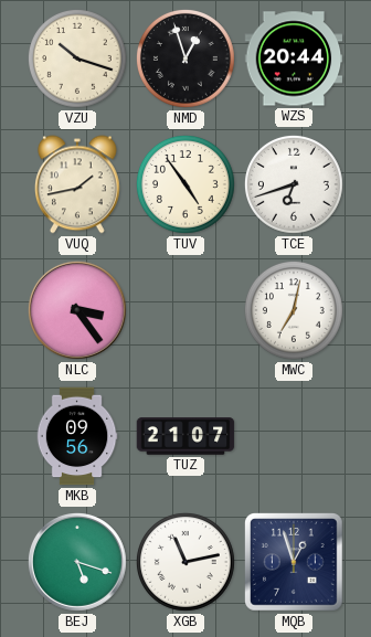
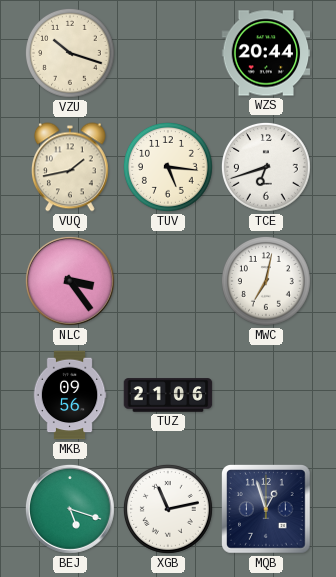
NMD: 12:57 -> none (185, 59)
TUV: 4:54 -> 5:16 (168, 167)
TUZ: 21:07 -> 21:06 (168, 395)
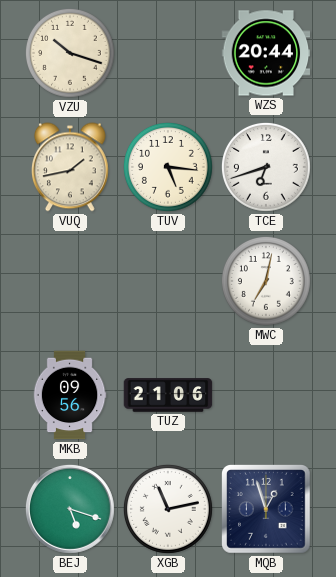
NLC: 3:24 -> none (70, 281)
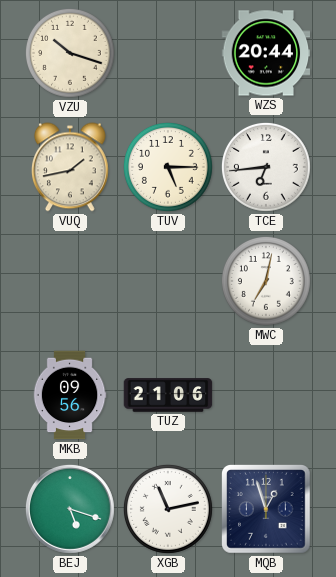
TUV: 5:16 -> 5:15 (168, 167)
TCE: 6:42 -> 6:44 (266, 167)
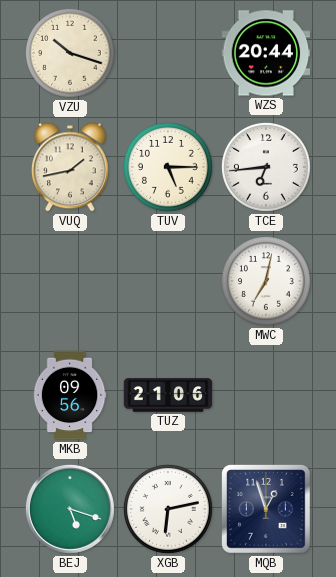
XGB: 11:13 -> 6:13 (168, 509)
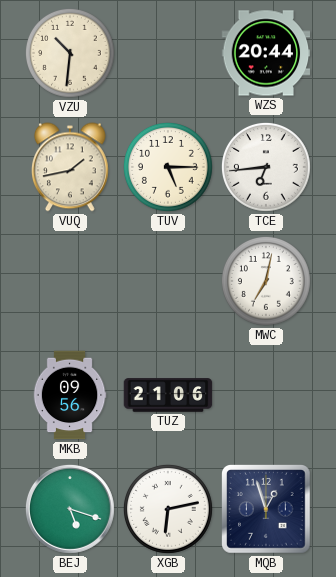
VZU: 10:18 -> 10:31 (70, 53)
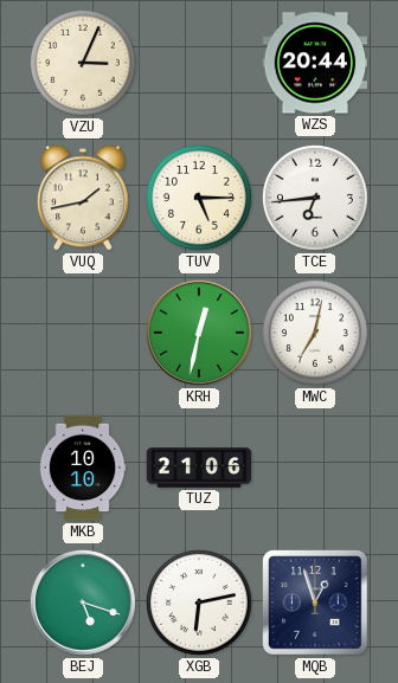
VZU: 10:31 -> 3:04 (83, 63)
KRH: none -> 12:32 (199, 333)
MKB: 09:56 -> 10:10 (83, 468)
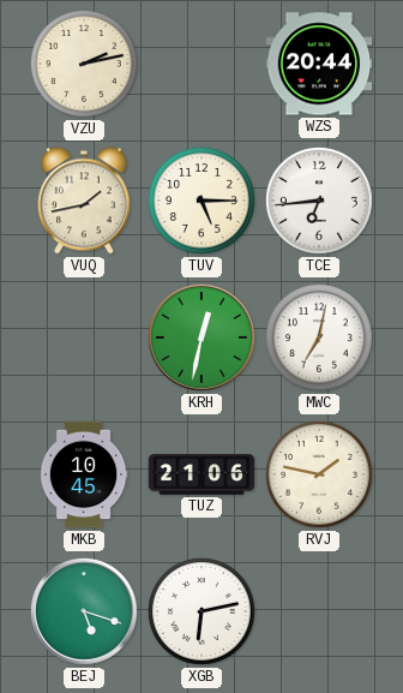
VZU: 3:04 -> 2:13 (84, 64)
MKB: 10:10 -> 10:45 (84, 474)
RVJ: none -> 1:47 (319, 474)
MQB: 12:57 -> none (316, 604)
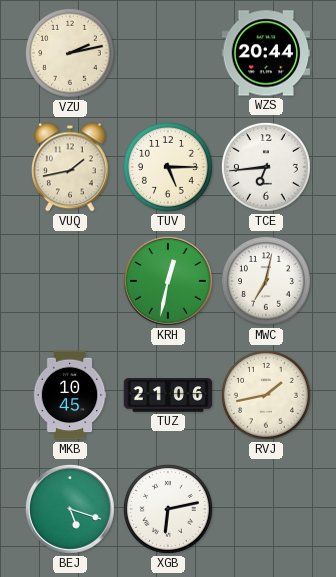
RVJ: 1:47 -> 1:43 (266, 395)
